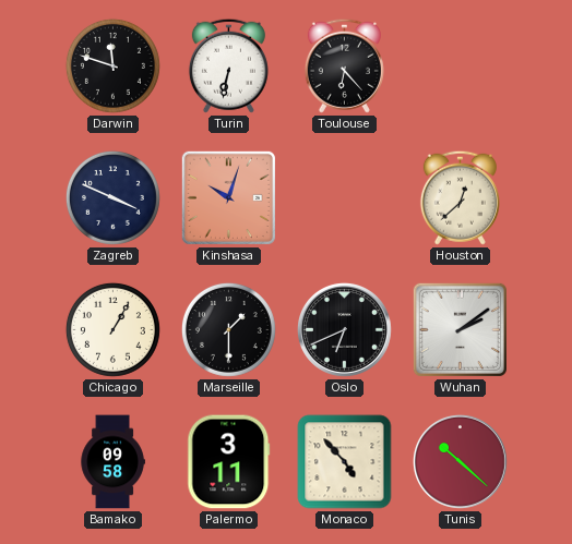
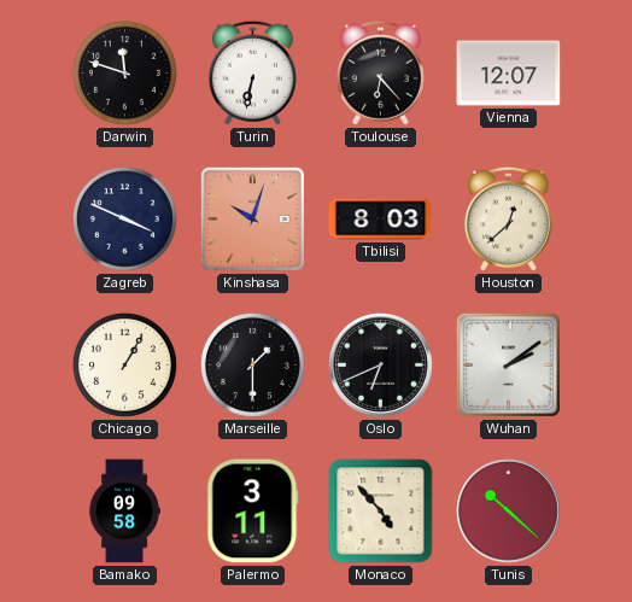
Vienna: none -> 12:07 (509, 74)
Tbilisi: none -> 8:03 (381, 220)
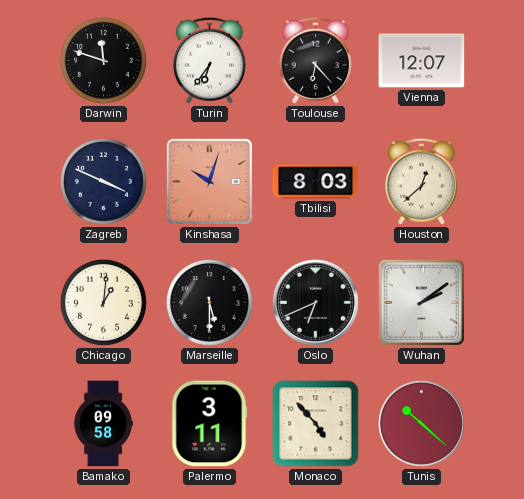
Turin: 6:32 -> 6:36 (209, 60)
Chicago: 1:05 -> 1:01 (103, 302)
Marseille: 1:30 -> 5:30 (209, 302)
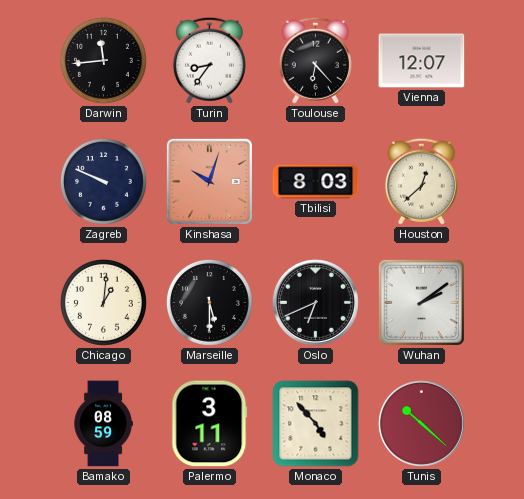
Darwin: 11:48 -> 11:44 (103, 60)
Turin: 6:36 -> 8:36 (209, 60)
Zagreb: 3:49 -> 9:49 (103, 181)
Bamako: 09:58 -> 08:59 (103, 424)
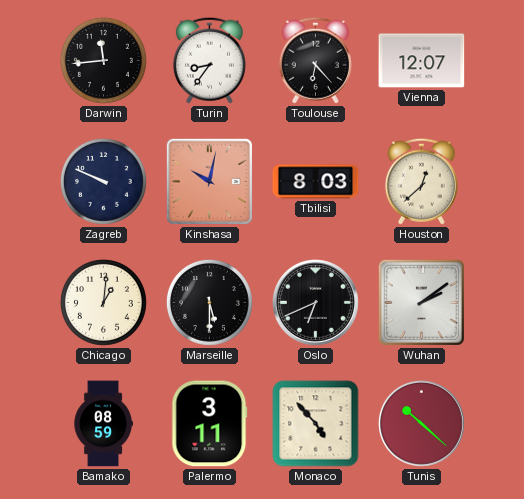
Kinshasa: 10:03 -> 10:02 (209, 181)
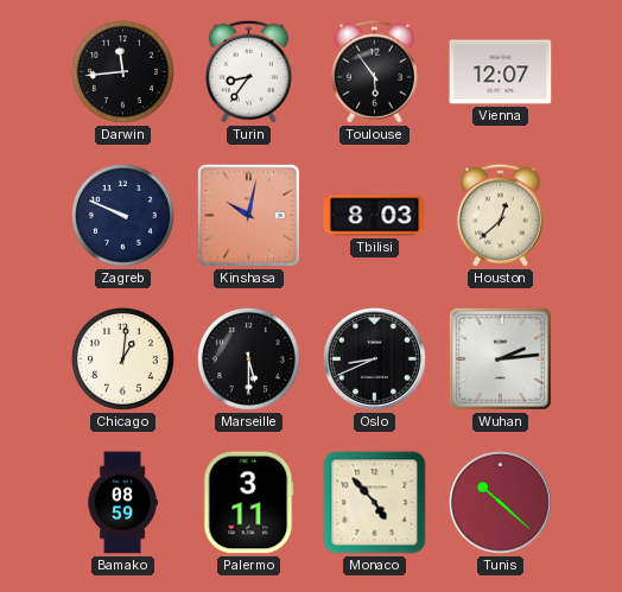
Toulouse: 6:23 -> 5:54 (374, 71)
Oslo: 6:41 -> 8:41 (374, 358)
Wuhan: 2:09 -> 2:14 (500, 358)
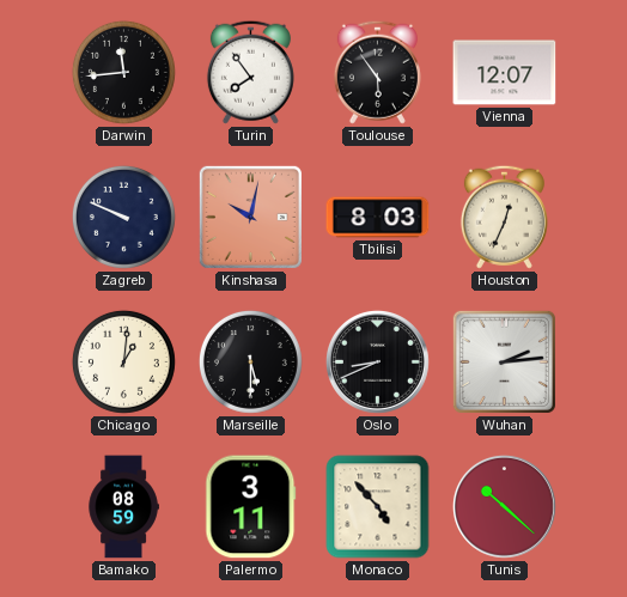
Turin: 8:36 -> 7:54 (250, 72)
Houston: 12:38 -> 12:34 (504, 217)
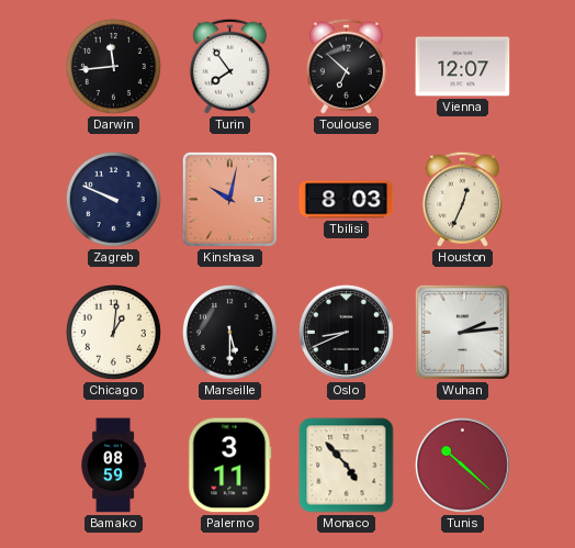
Toulouse: 5:54 -> 6:52 (346, 66)
